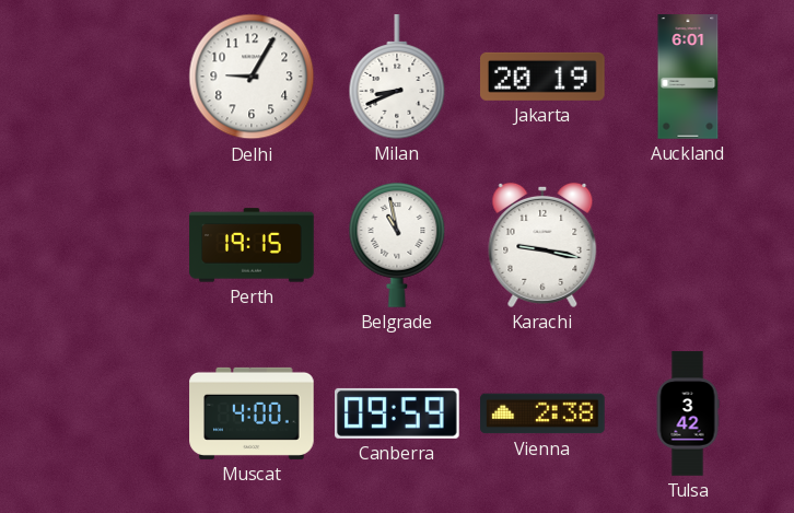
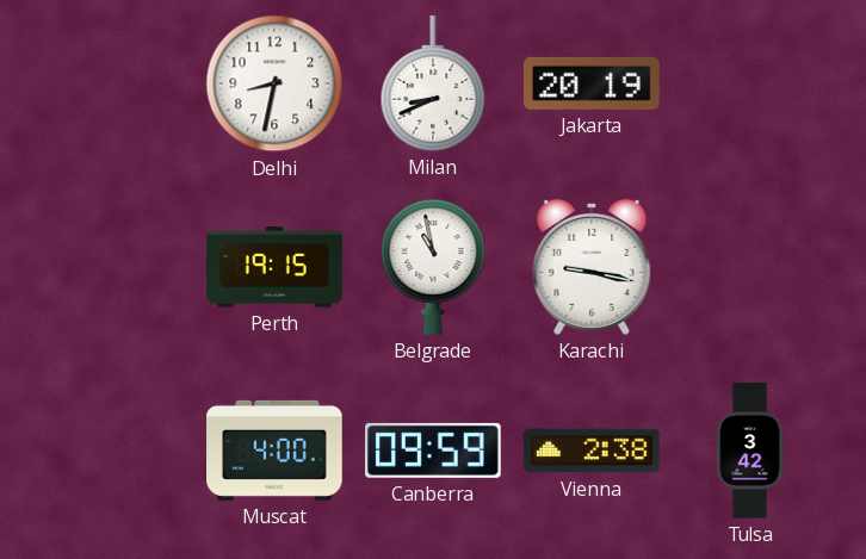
Delhi: 9:05 -> 8:32 (274, 83)
Auckland: 6:01 -> none (688, 77)
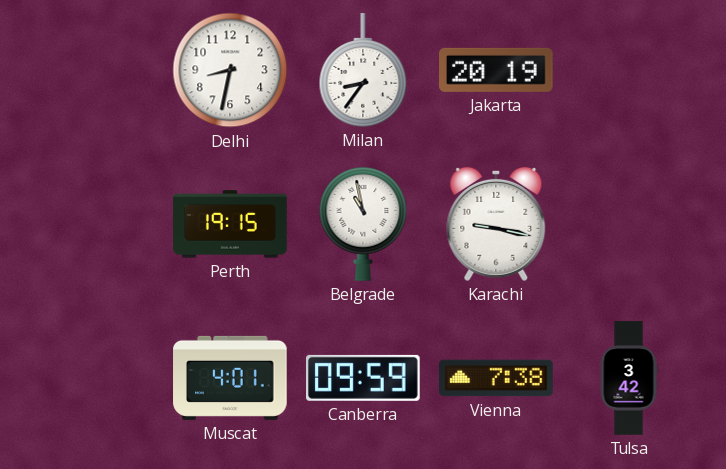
Milan: 8:41 -> 8:36 (363, 70)
Muscat: 4:00 -> 4:01 (230, 378)
Vienna: 2:38 -> 7:38 (496, 378)
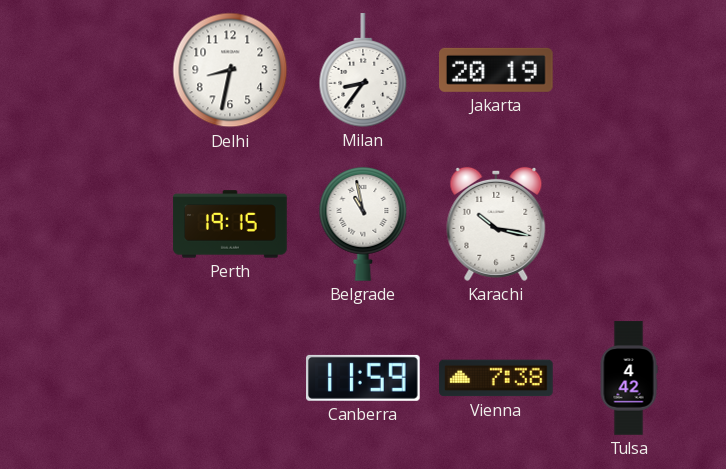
Karachi: 9:17 -> 10:17 (496, 224)
Muscat: 4:01 -> none (230, 378)
Canberra: 09:59 -> 11:59 (364, 378)
Tulsa: 3:42 -> 4:42 (629, 378)
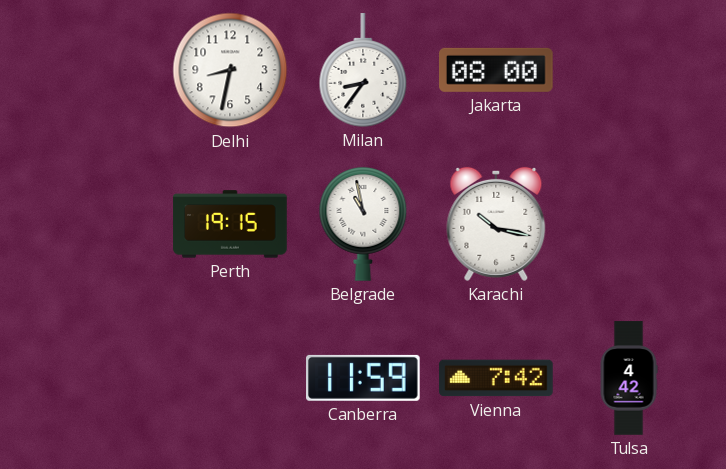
Jakarta: 20:19 -> 08:00 (497, 70)
Vienna: 7:38 -> 7:42 (496, 378)
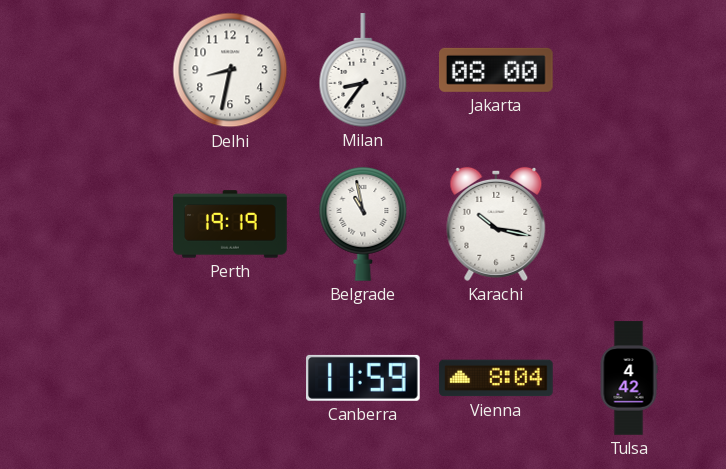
Perth: 19:15 -> 19:19 (230, 224)
Vienna: 7:42 -> 8:04 (496, 378)
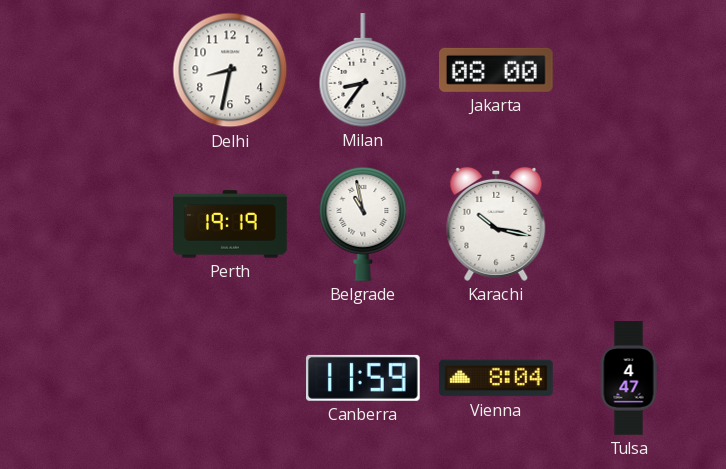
Tulsa: 4:42 -> 4:47 (629, 378)
